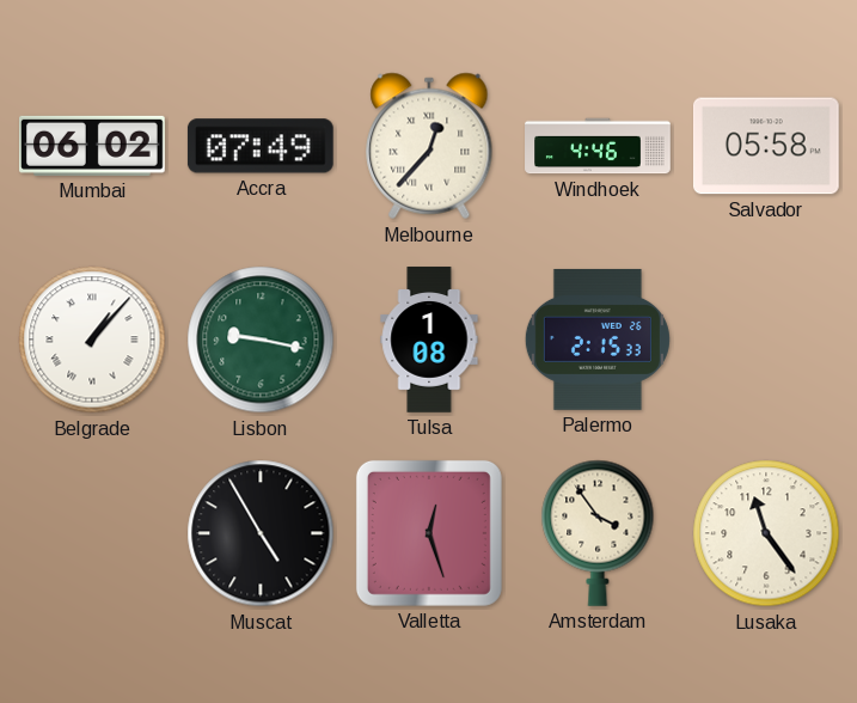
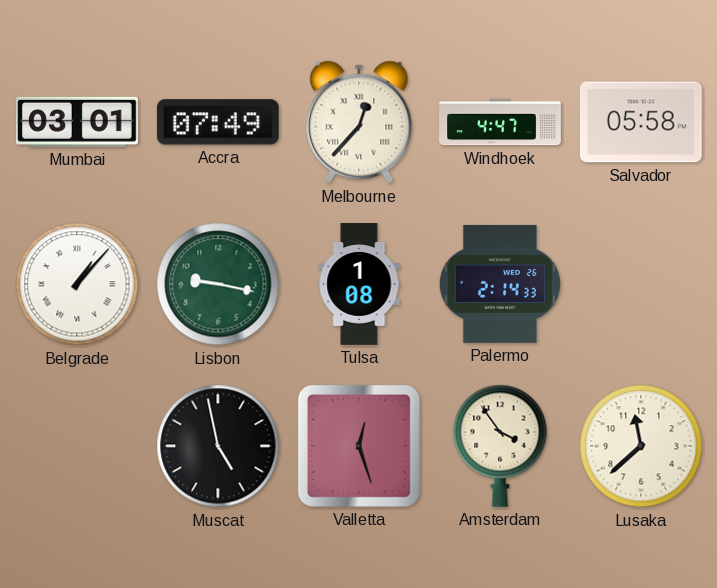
Mumbai: 06:02 -> 03:01 (78, 122)
Windhoek: 4:46 -> 4:47 (500, 122)
Palermo: 2:15 -> 2:14 (500, 284)
Muscat: 4:55 -> 4:58 (218, 446)
Lusaka: 11:24 -> 11:38 (641, 446)
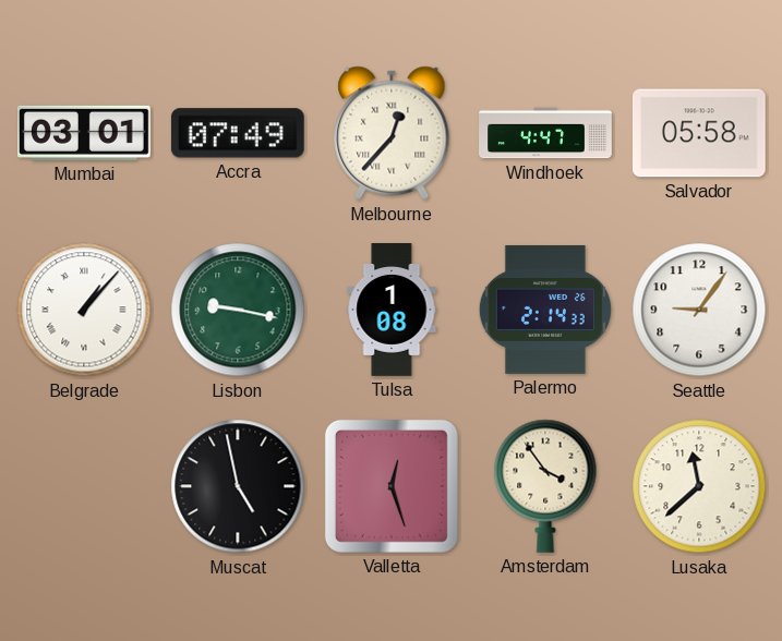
Seattle: none -> 9:06 (699, 310)
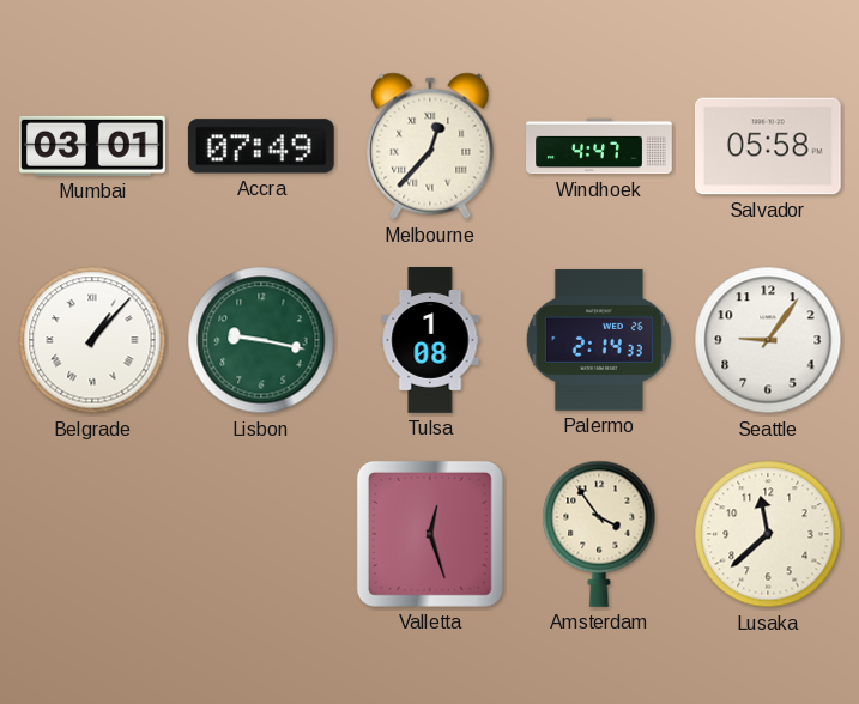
Muscat: 4:58 -> none (238, 486)
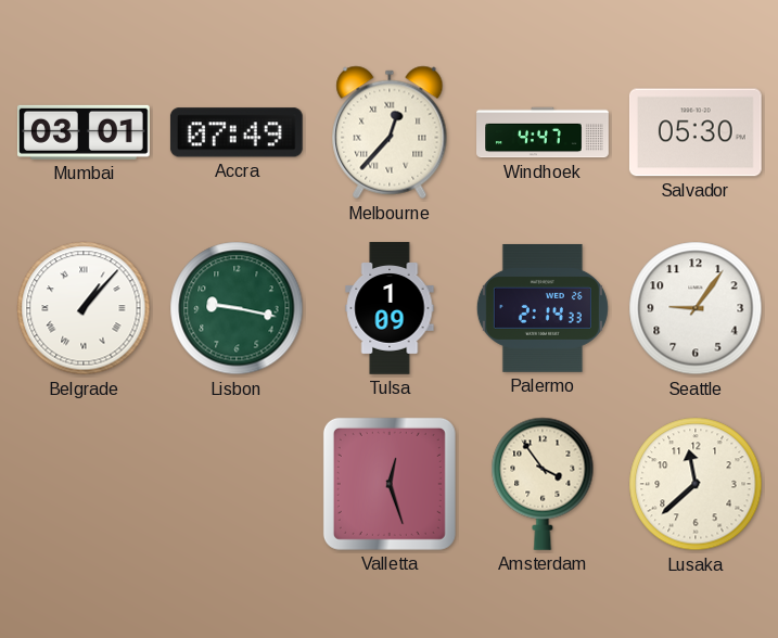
Salvador: 05:58 -> 05:30 (696, 132)
Tulsa: 1:08 -> 1:09 (390, 308)
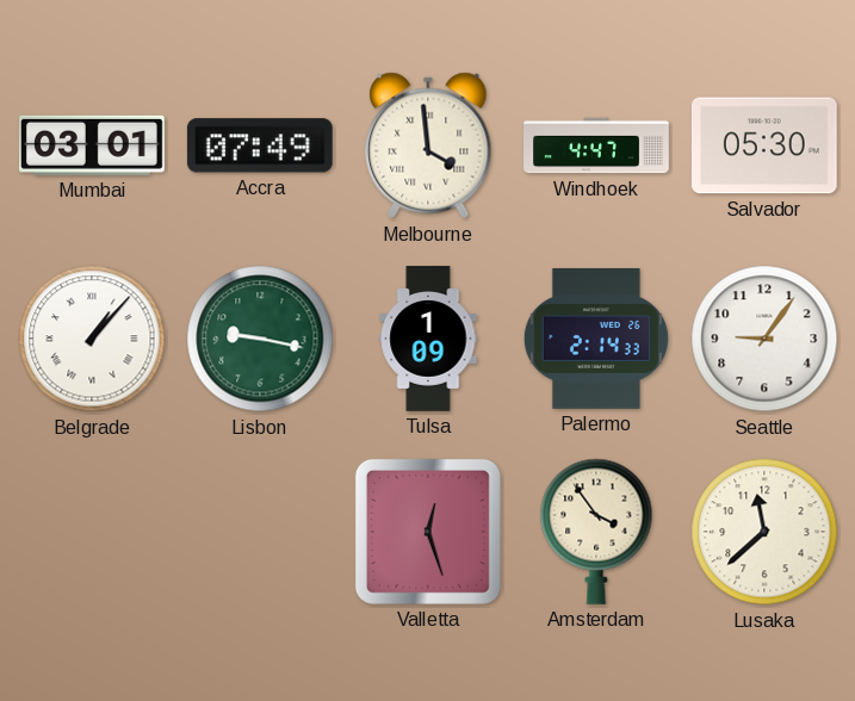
Melbourne: 12:37 -> 3:59 (428, 145)
